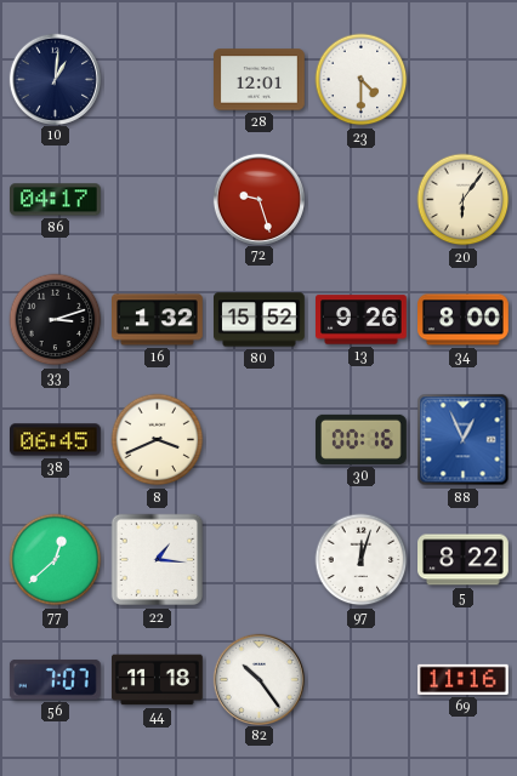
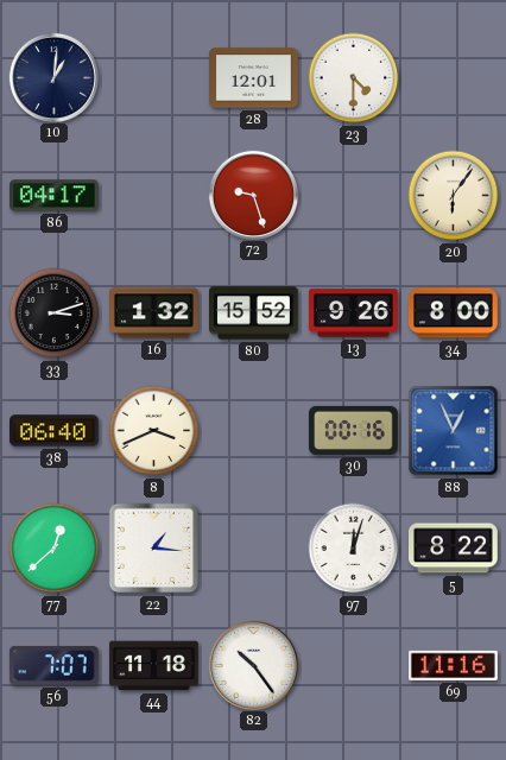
38: 06:45 -> 06:40 (55, 431)
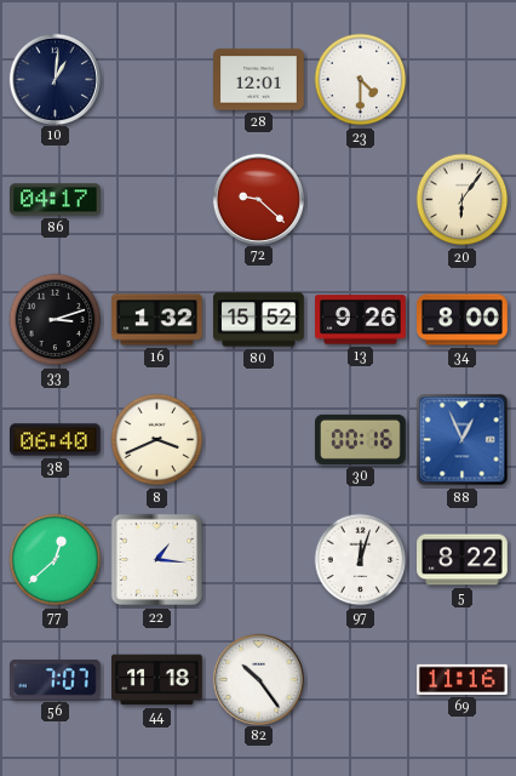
72: 9:27 -> 9:22 (258, 199)
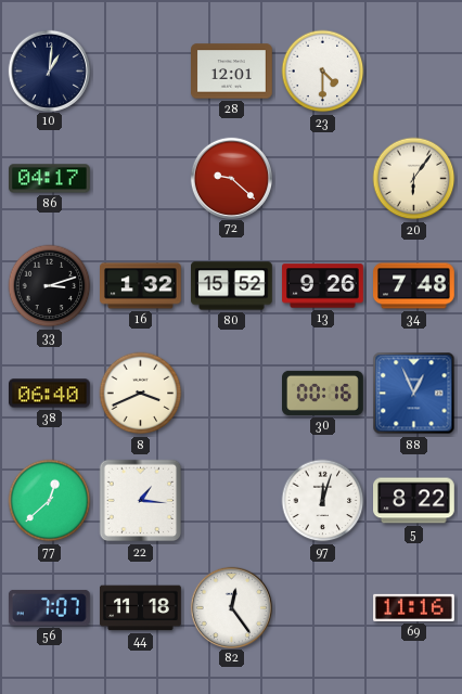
34: 8:00 -> 7:48 (414, 286)
82: 10:24 -> 12:24 (231, 607)
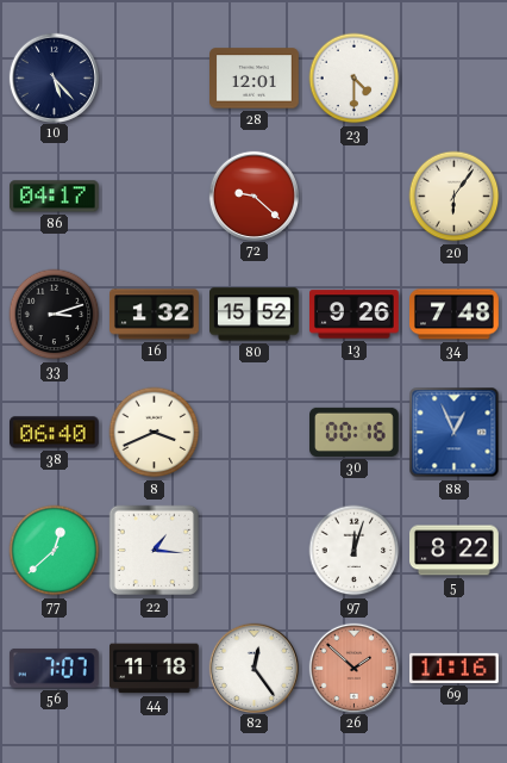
10: 1:01 -> 5:23 (54, 77)
26: none -> 1:52 (353, 668)
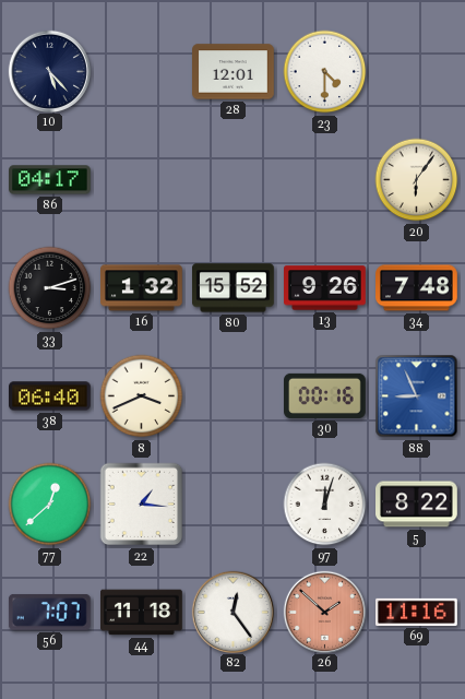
72: 9:22 -> none (253, 196)
88: 12:56 -> 8:56 (417, 396)
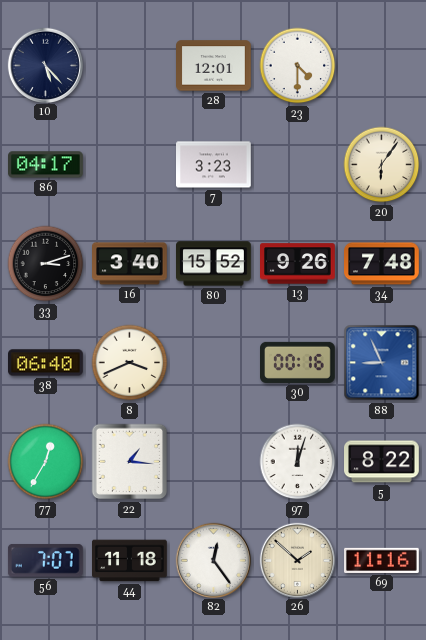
7: none -> 3:23 (214, 165)
16: 1:32 -> 3:40 (130, 264)
77: 12:38 -> 12:35 (46, 462)
26 dial: salmon -> cream (297, 560)
